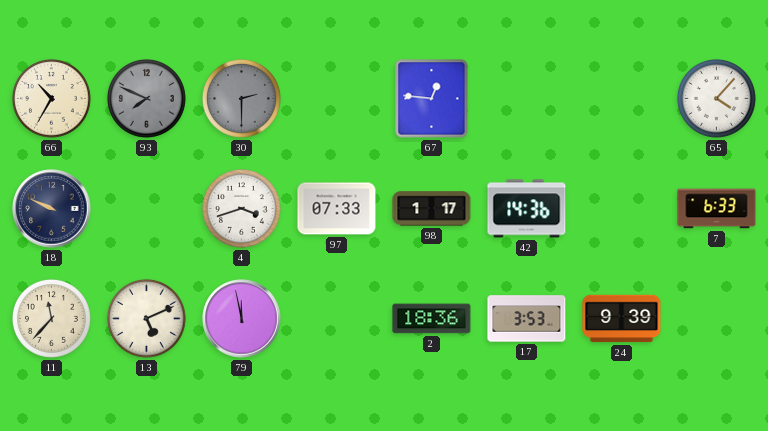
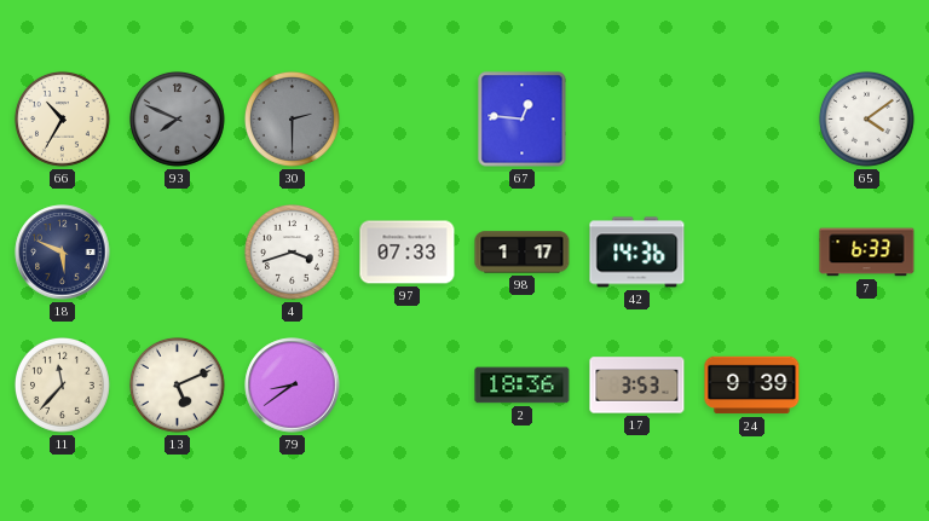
65: 4:07 -> 4:09 (867, 120)
18: 9:49 -> 5:49 (63, 253)
79: 11:58 -> 8:39 (293, 386)
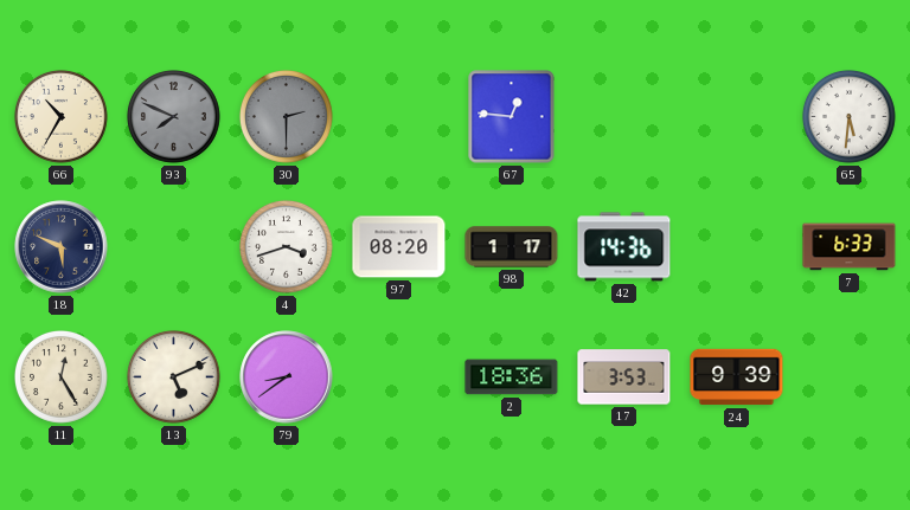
65: 4:09 -> 5:31 (850, 117)
97: 07:33 -> 08:20 (399, 247)
11: 11:37 -> 12:25 (62, 377)
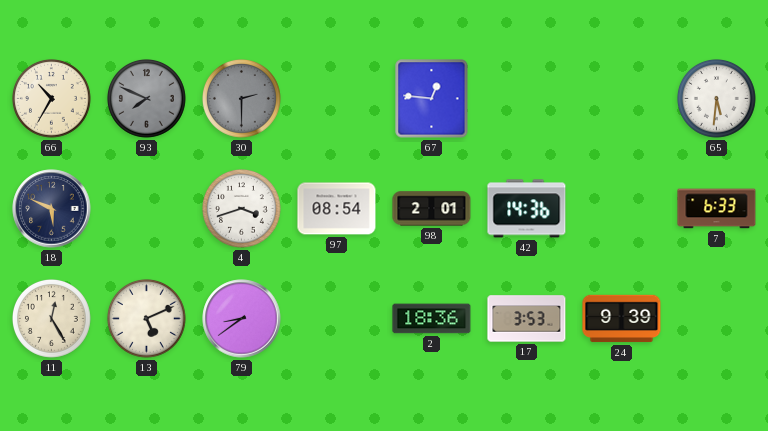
97: 08:20 -> 08:54 (337, 209)
98: 1:17 -> 2:01 (432, 209)
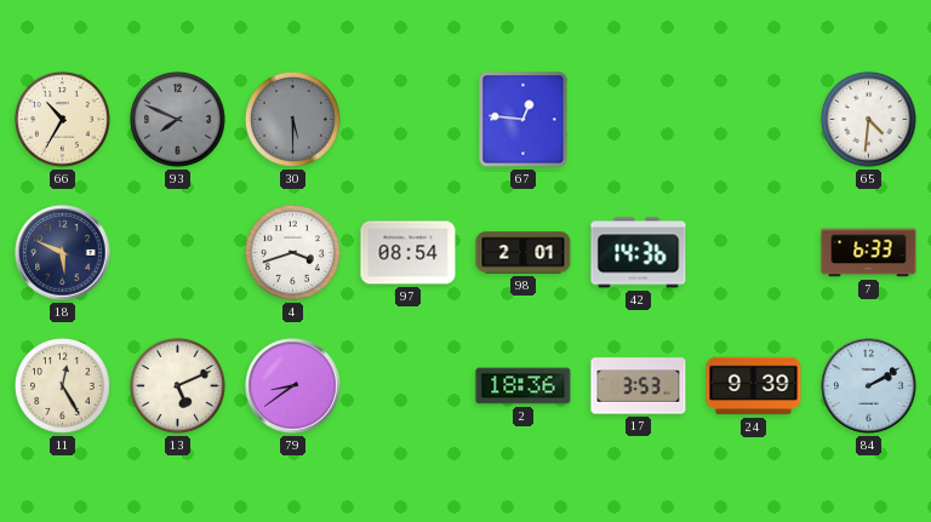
30: 2:30 -> 5:30 (293, 120)
65: 5:31 -> 4:31 (869, 120)
84: none -> 2:10 (869, 386)
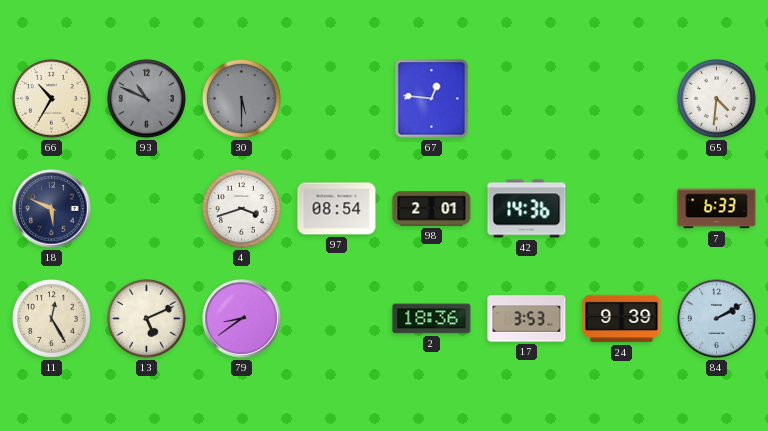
93: 7:49 -> 10:49 (147, 99)
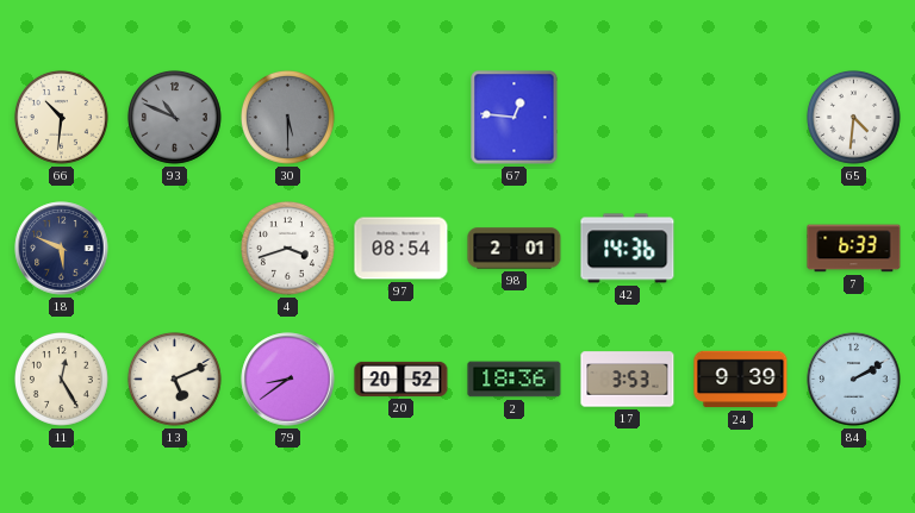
66: 10:35 -> 10:31 (62, 118)
20: none -> 20:52 (402, 379)
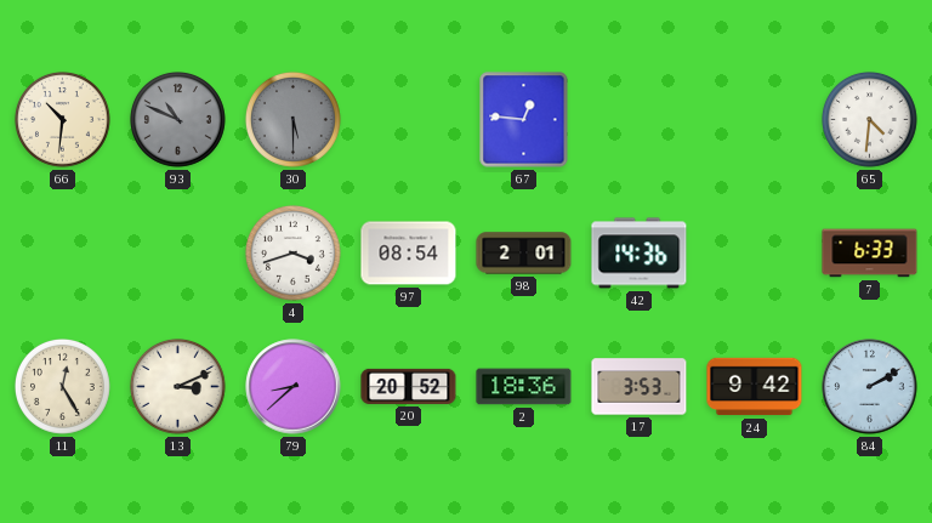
18: 5:49 -> none (62, 249)
13: 5:11 -> 3:11 (178, 387)
79: 8:39 -> 8:38 (294, 387)
24: 9:39 -> 9:42 (755, 387)
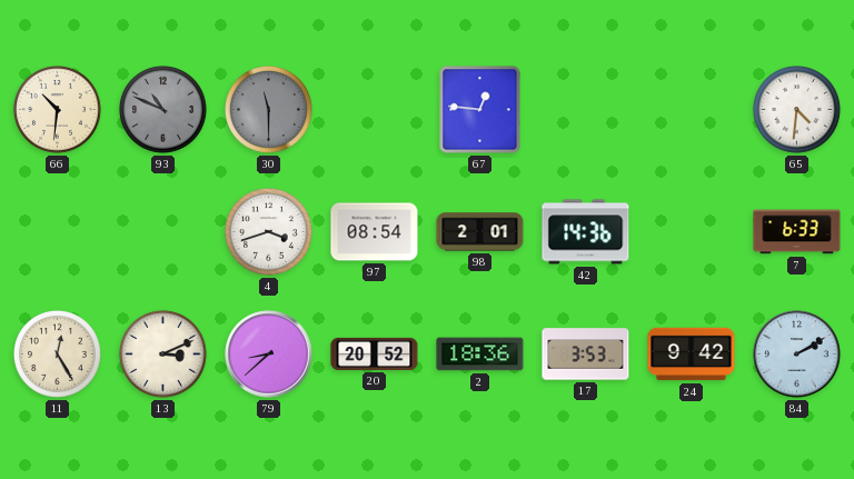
30: 5:30 -> 11:30 (269, 110)
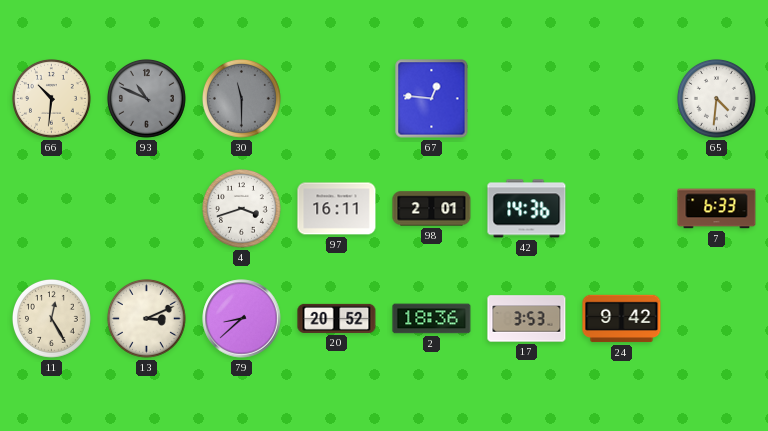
97: 08:54 -> 16:11 (337, 209)
84: 2:10 -> none (797, 355)
